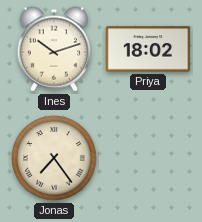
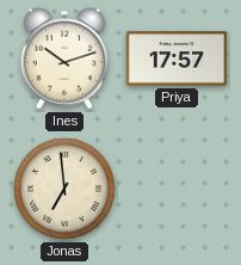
Priya: 18:02 -> 17:57 (177, 58)
Jonas: 7:24 -> 6:59 (64, 189)
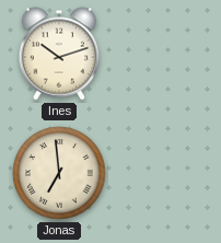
Priya: 17:57 -> none (177, 58)
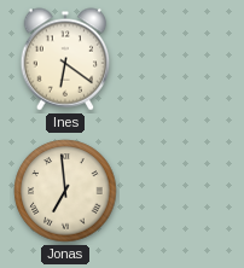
Ines: 10:12 -> 6:21 (65, 59)
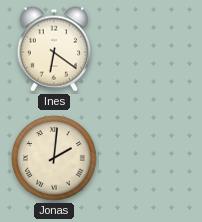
Jonas: 6:59 -> 2:01 (54, 158)
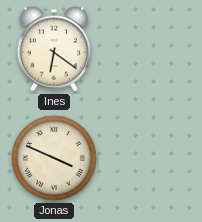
Jonas: 2:01 -> 3:49 (54, 158)
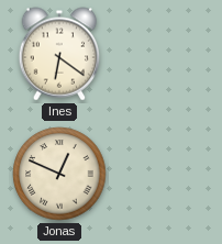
Jonas: 3:49 -> 12:49 (59, 174)
